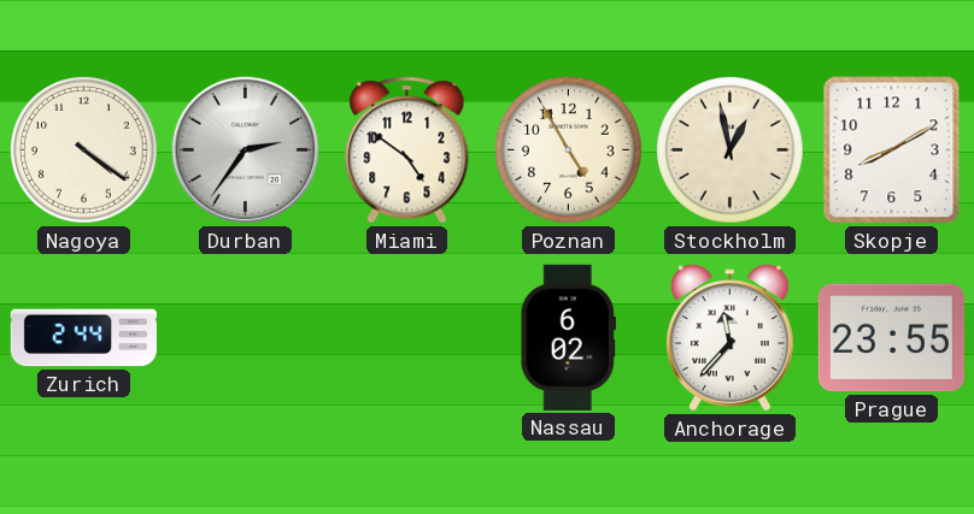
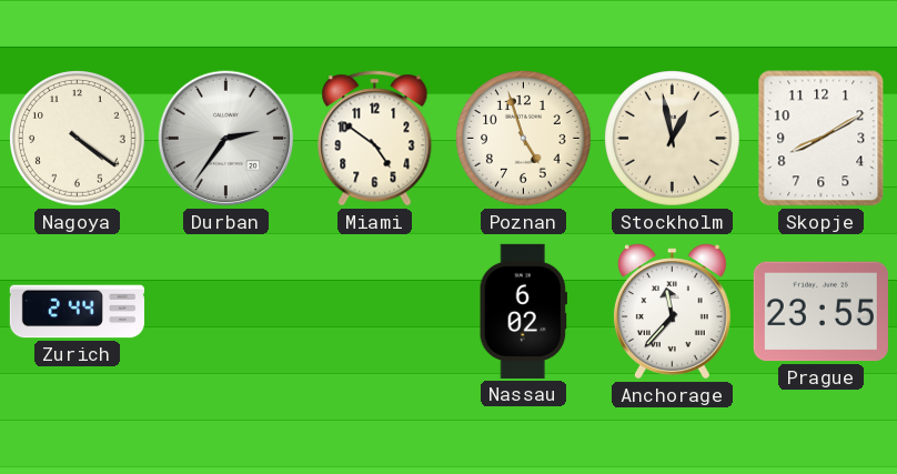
Poznan: 4:55 -> 4:57 (524, 139)
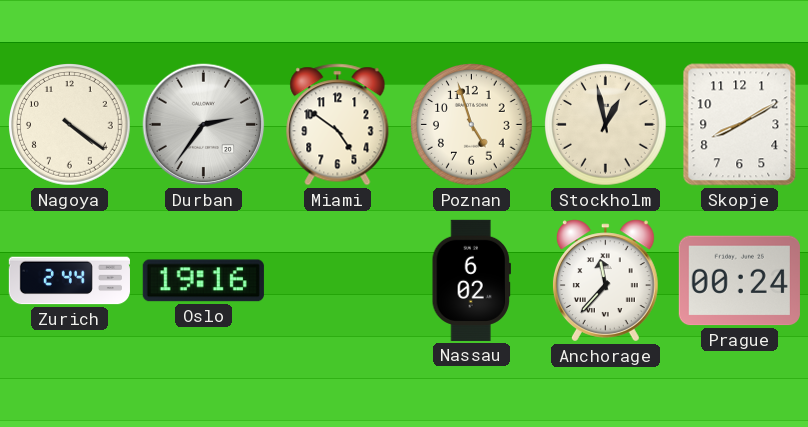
Oslo: none -> 19:16 (203, 281)
Prague: 23:55 -> 00:24 (739, 281)
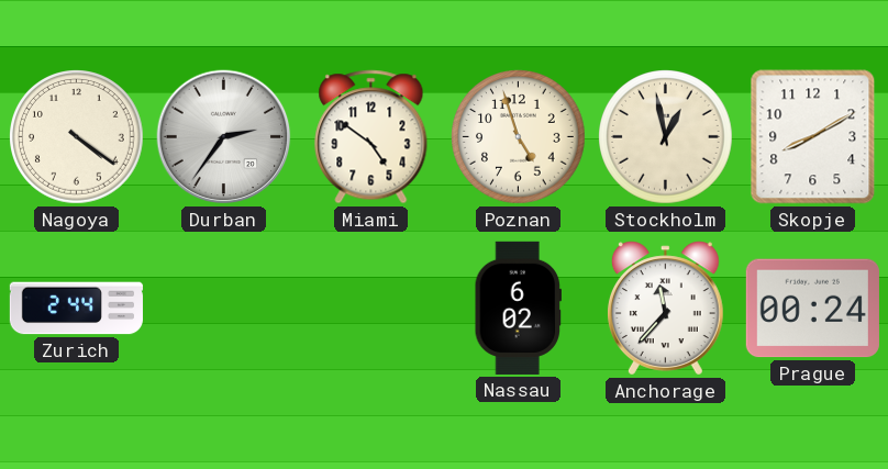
Oslo: 19:16 -> none (203, 281)
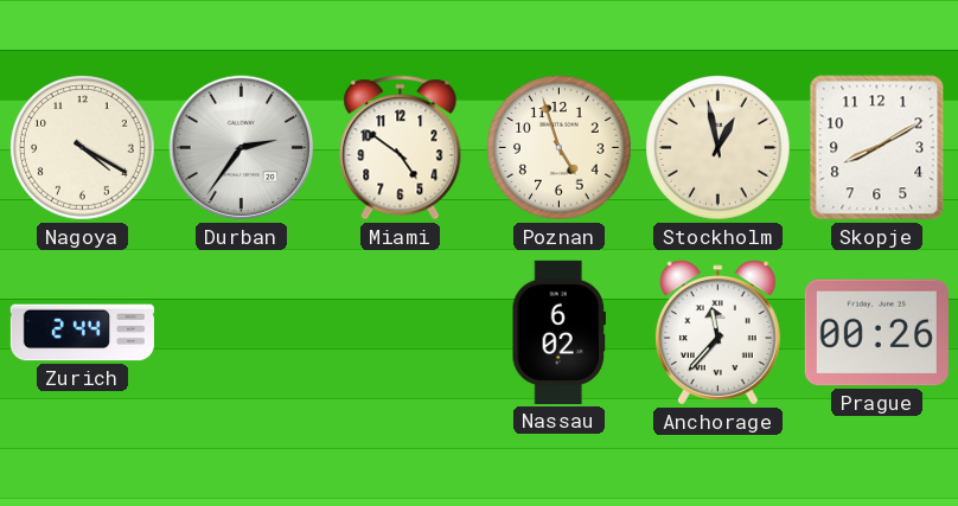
Nagoya: 4:21 -> 4:20 (83, 148)
Prague: 00:24 -> 00:26 (876, 333)
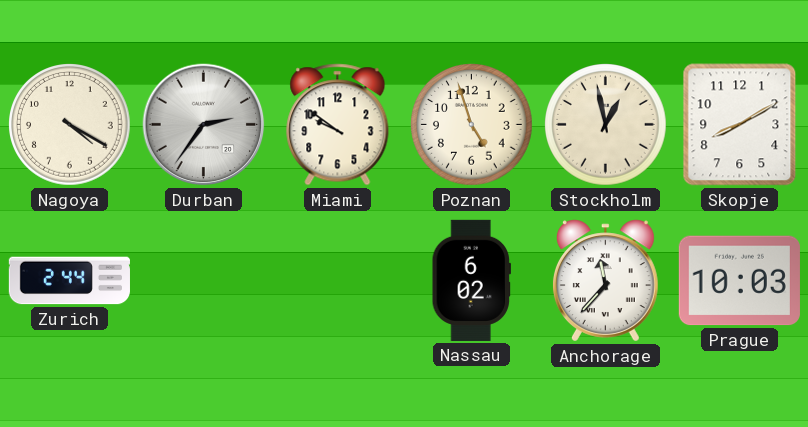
Miami: 4:51 -> 9:51 (338, 125)
Prague: 00:26 -> 10:03 (739, 281)
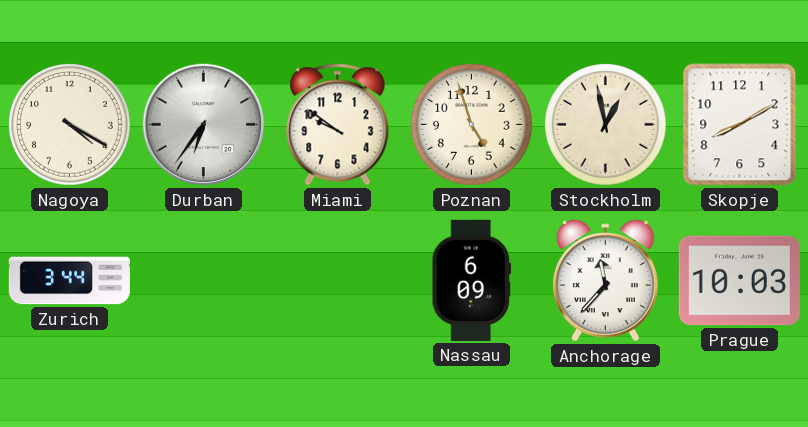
Durban: 2:36 -> 6:36 (204, 125)
Zurich: 2:44 -> 3:44 (69, 281)
Nassau: 6:02 -> 6:09 (471, 280)
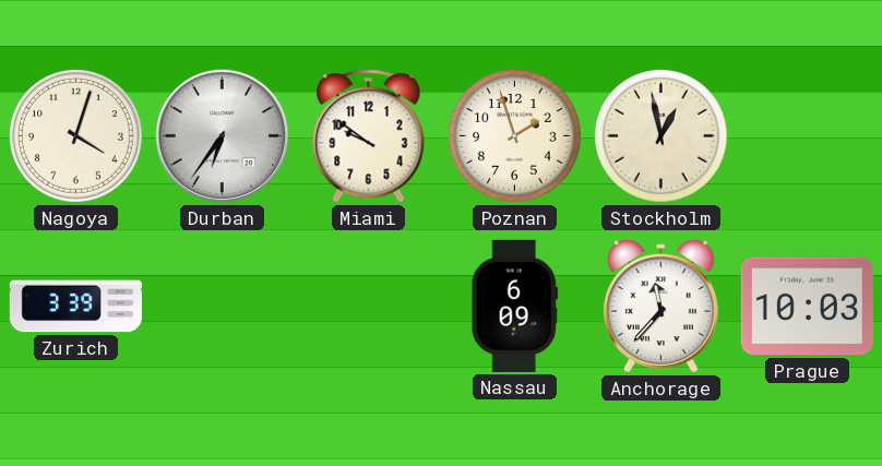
Nagoya: 4:20 -> 4:03 (76, 136)
Poznan: 4:57 -> 1:57 (515, 136)
Skopje: 8:10 -> none (740, 125)
Zurich: 3:44 -> 3:39 (75, 307)
